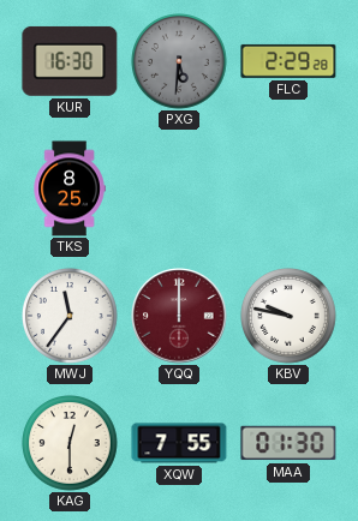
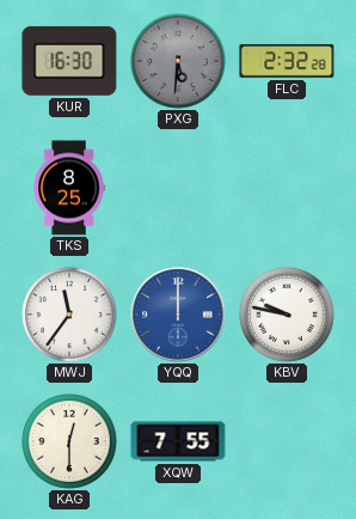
FLC: 2:29 -> 2:32 (287, 61)
YQQ dial: burgundy -> blue (178, 315)
MAA: 01:30 -> none (288, 443)
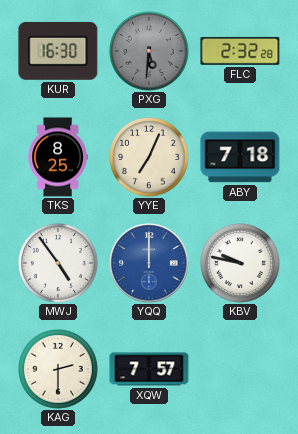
YYE: none -> 7:04 (150, 158)
ABY: none -> 7:18 (240, 157)
MWJ: 11:36 -> 4:54 (59, 264)
KAG: 12:30 -> 2:30 (59, 370)
XQW: 7:55 -> 7:57 (149, 369)
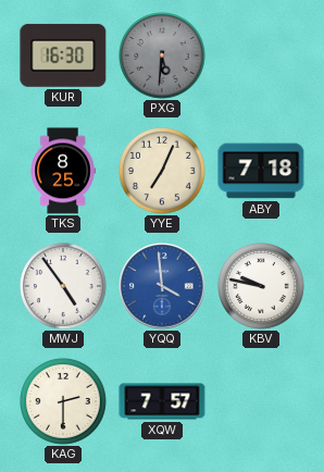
FLC: 2:32 -> none (240, 51)
YQQ: 12:00 -> 3:59 (162, 286)
